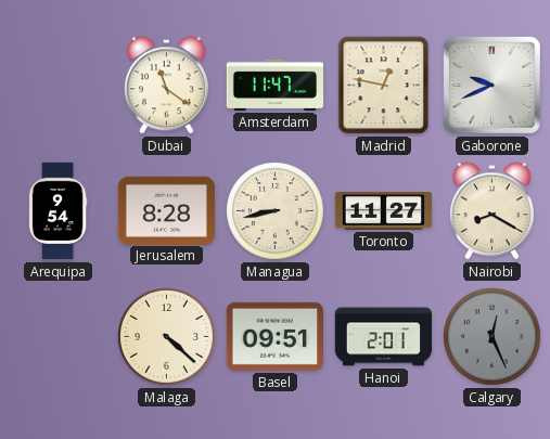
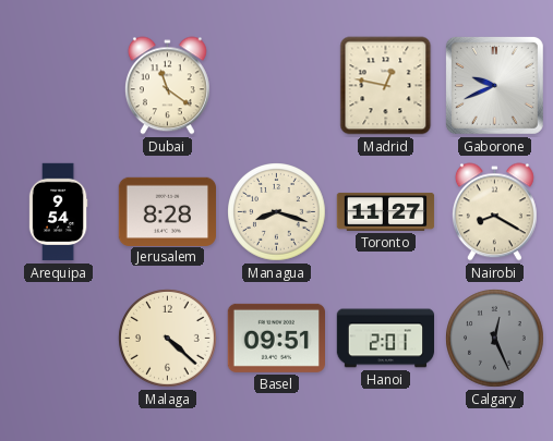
Amsterdam: 11:47 -> none (276, 85)
Managua: 8:43 -> 8:18 (277, 212)
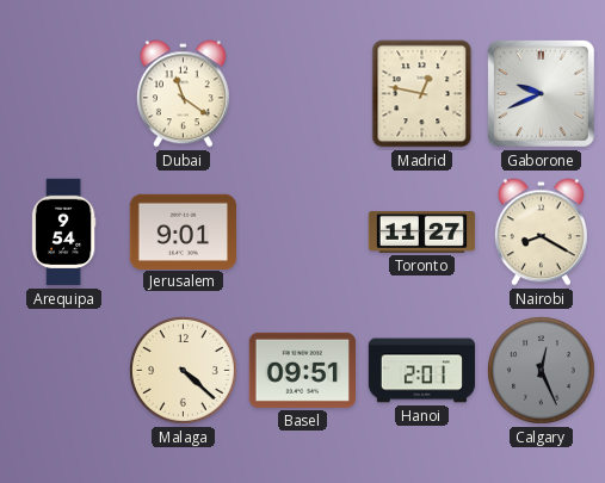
Jerusalem: 8:28 -> 9:01 (184, 231)
Managua: 8:18 -> none (277, 212)
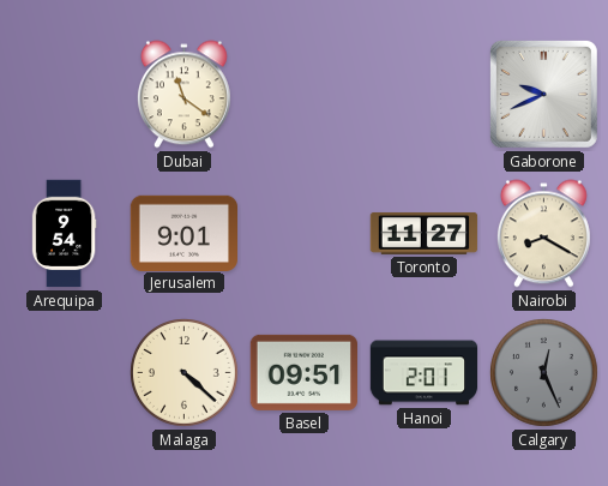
Madrid: 12:47 -> none (422, 94)
